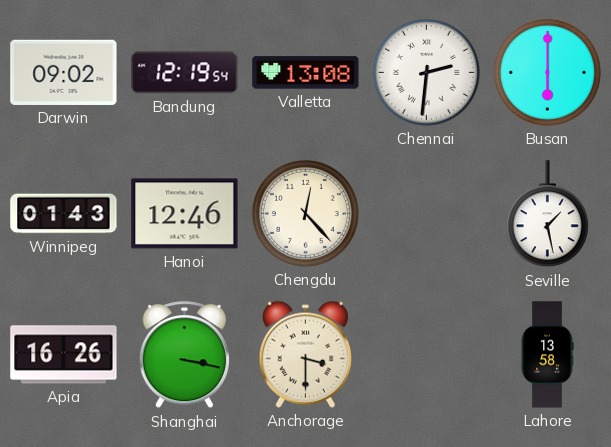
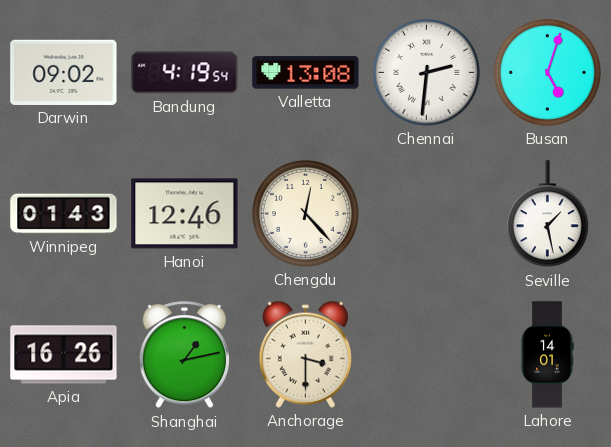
Bandung: 12:19 -> 4:19 (185, 73)
Busan: 6:00 -> 5:03 (547, 72)
Shanghai: 3:17 -> 1:13 (184, 355)
Lahore: 13:58 -> 14:01 (547, 355)
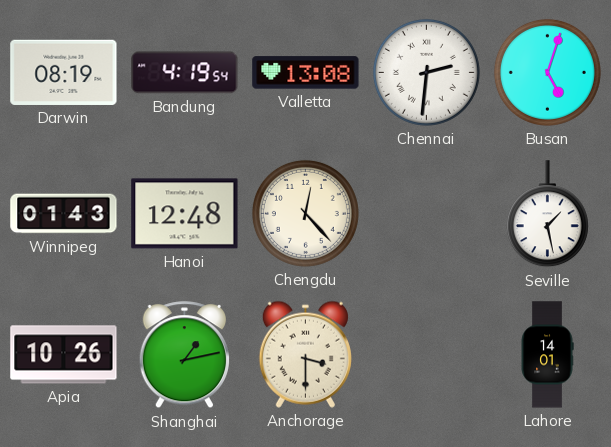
Darwin: 09:02 -> 08:19 (64, 72)
Hanoi: 12:46 -> 12:48 (185, 214)
Apia: 16:26 -> 10:26 (64, 355)
